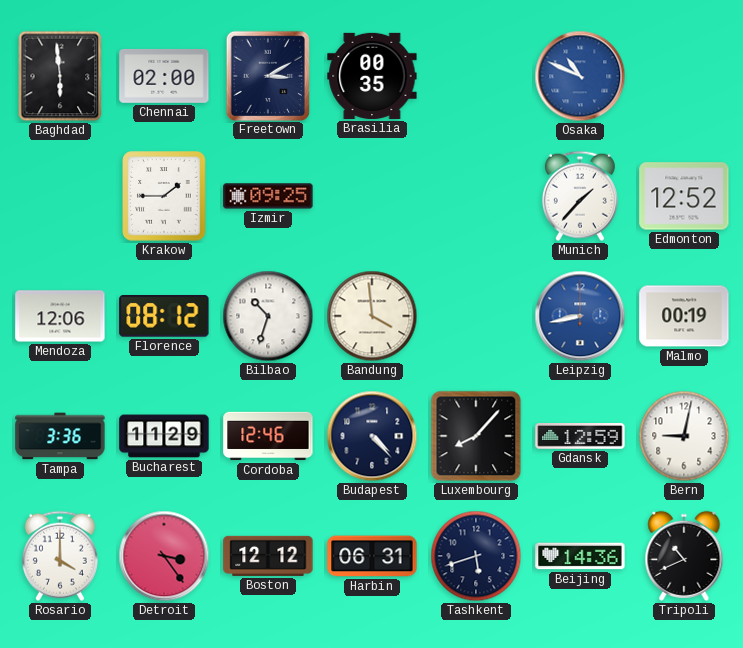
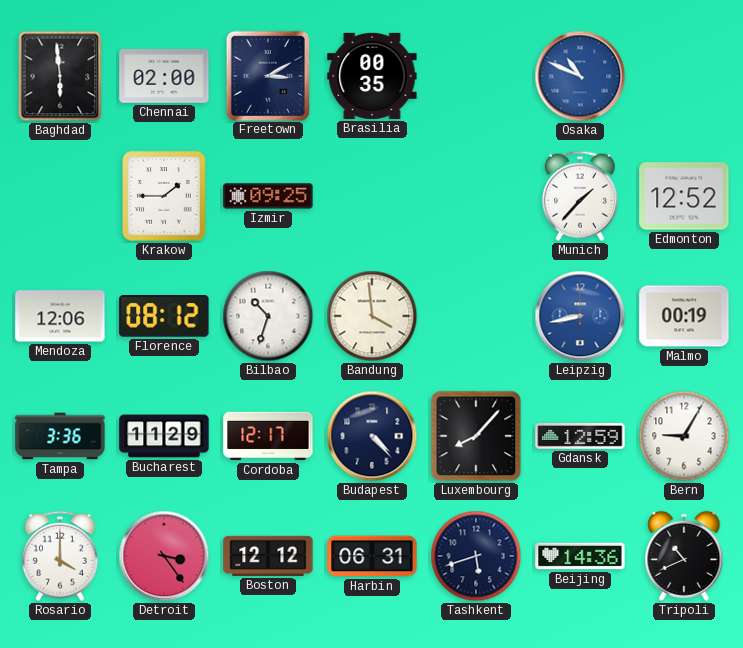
Cordoba: 12:46 -> 12:17 (268, 436)
Bern: 9:02 -> 9:05 (684, 436)
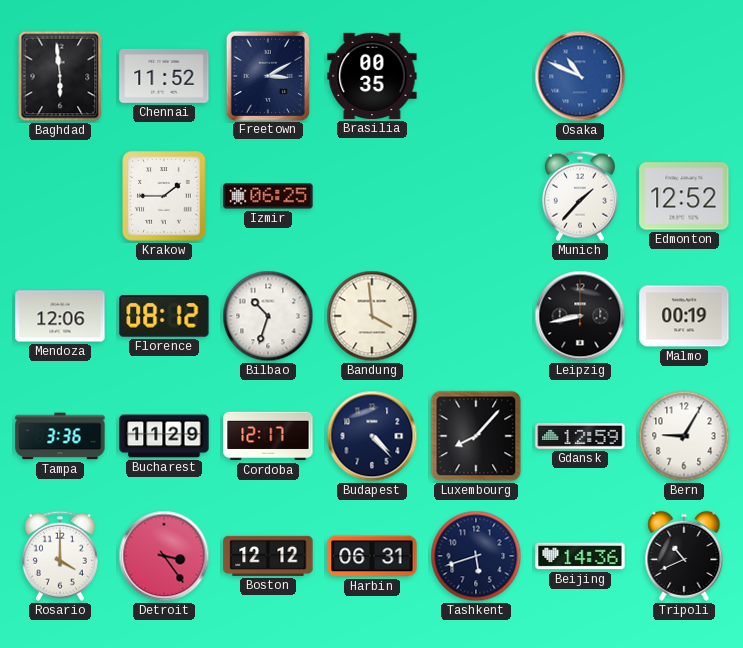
Chennai: 02:00 -> 11:52 (164, 76)
Izmir: 09:25 -> 06:25 (268, 196)
Leipzig dial: blue -> black (580, 316)
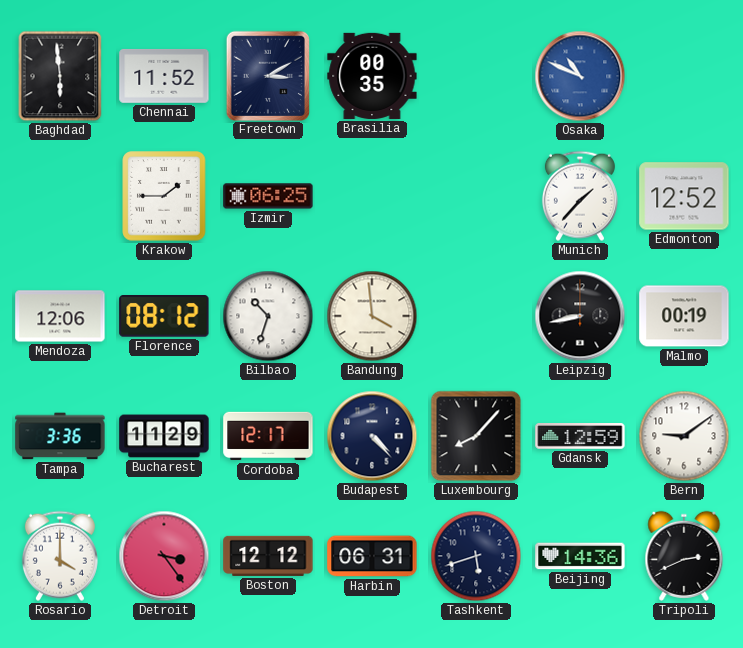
Bern: 9:05 -> 9:09 (684, 436)
Tripoli: 10:41 -> 2:41 (684, 556)
